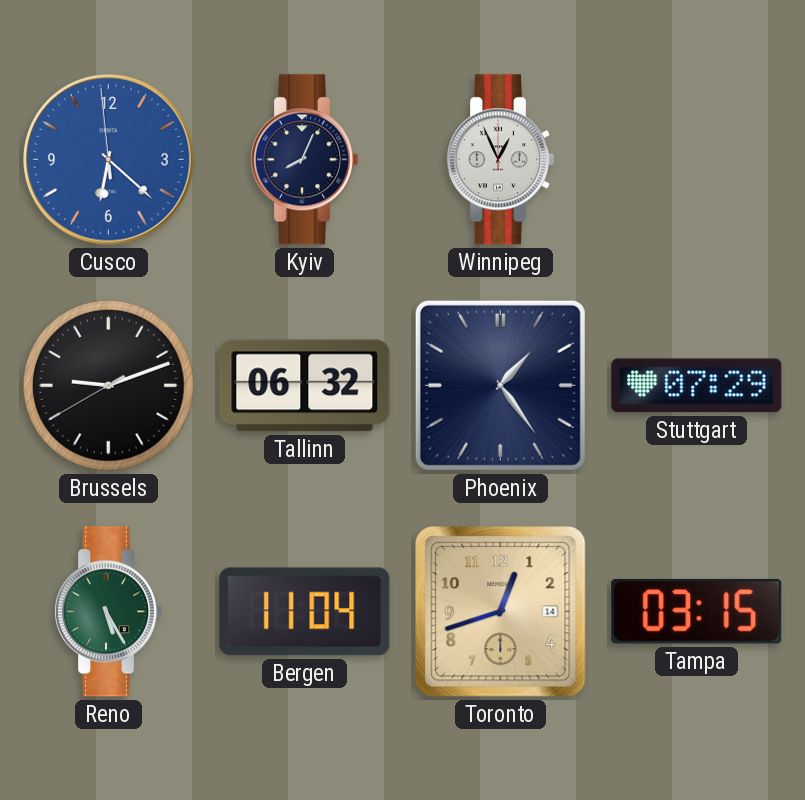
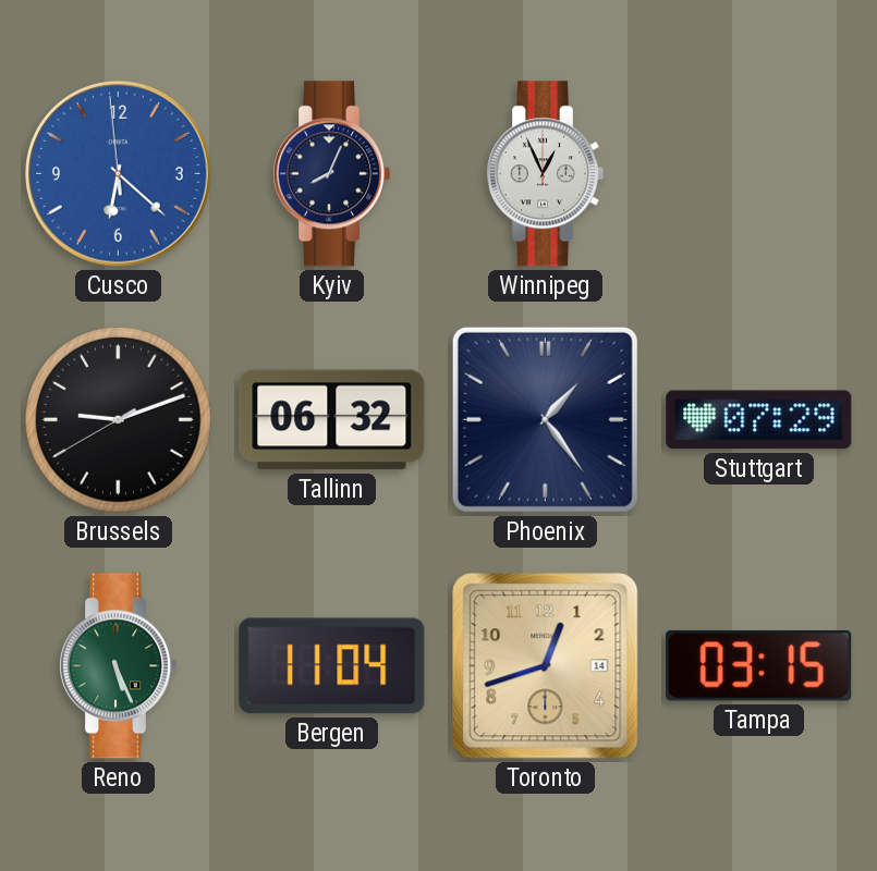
Reno: 5:25 -> 5:26 (118, 666)
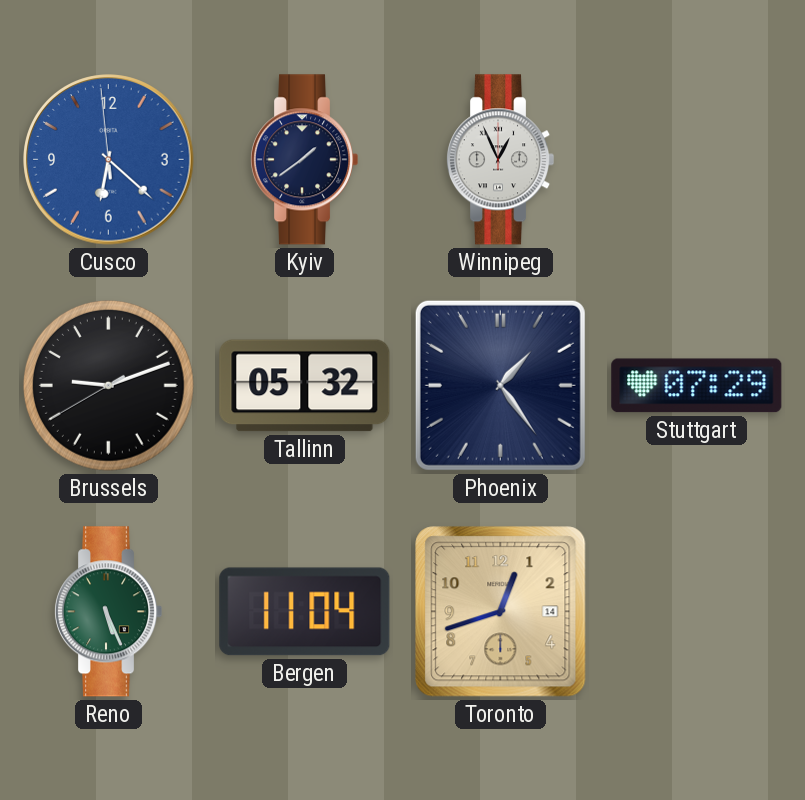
Kyiv: 8:04 -> 1:39 (304, 160)
Tallinn: 06:32 -> 05:32 (305, 386)
Tampa: 03:15 -> none (759, 665)
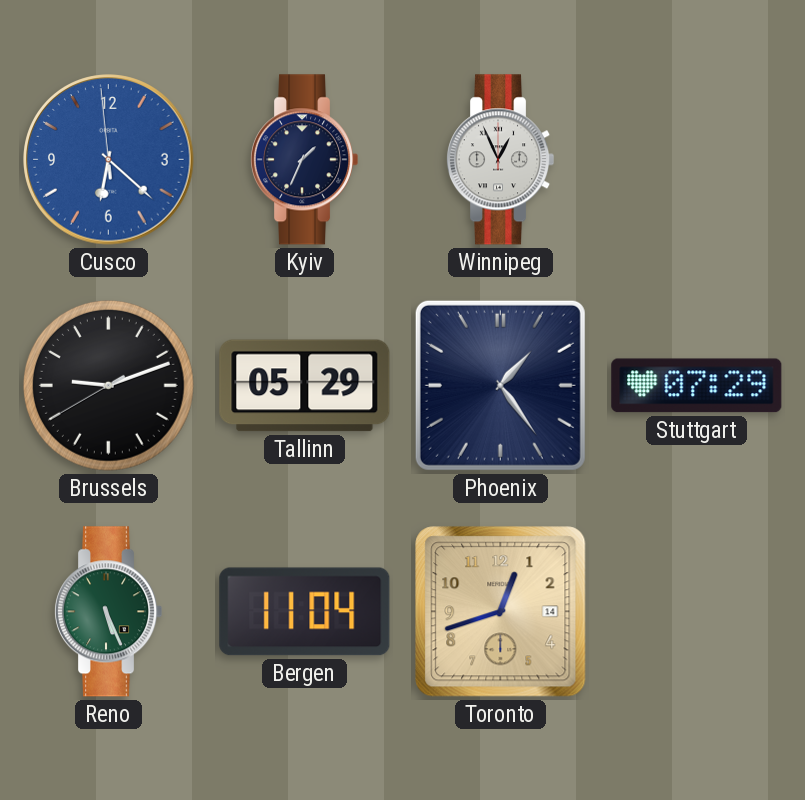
Kyiv: 1:39 -> 1:34 (304, 160)
Tallinn: 05:32 -> 05:29 (305, 386)
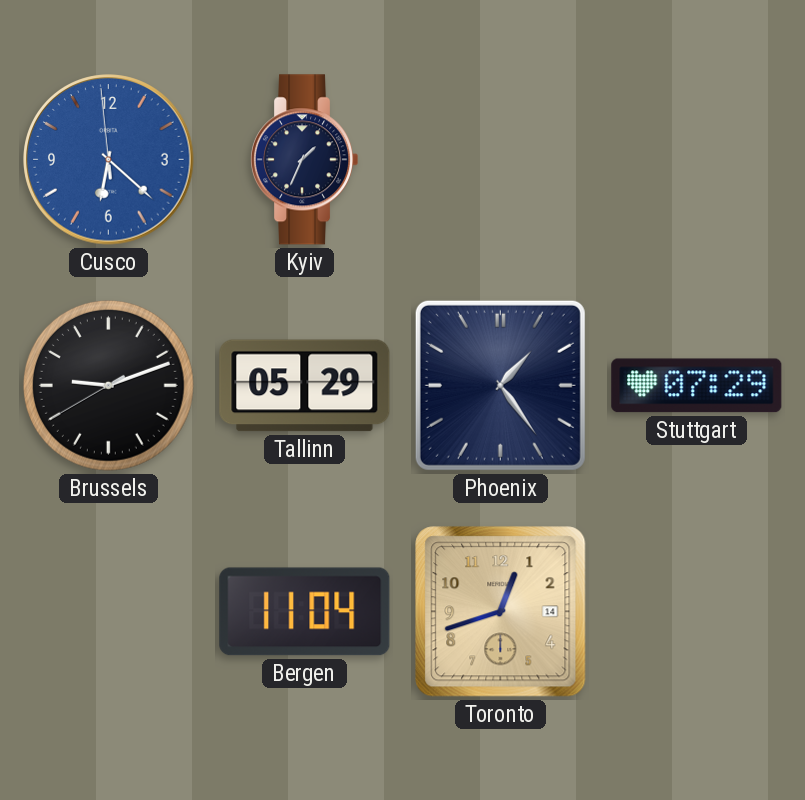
Winnipeg: 12:56 -> none (500, 160)
Reno: 5:26 -> none (108, 612)
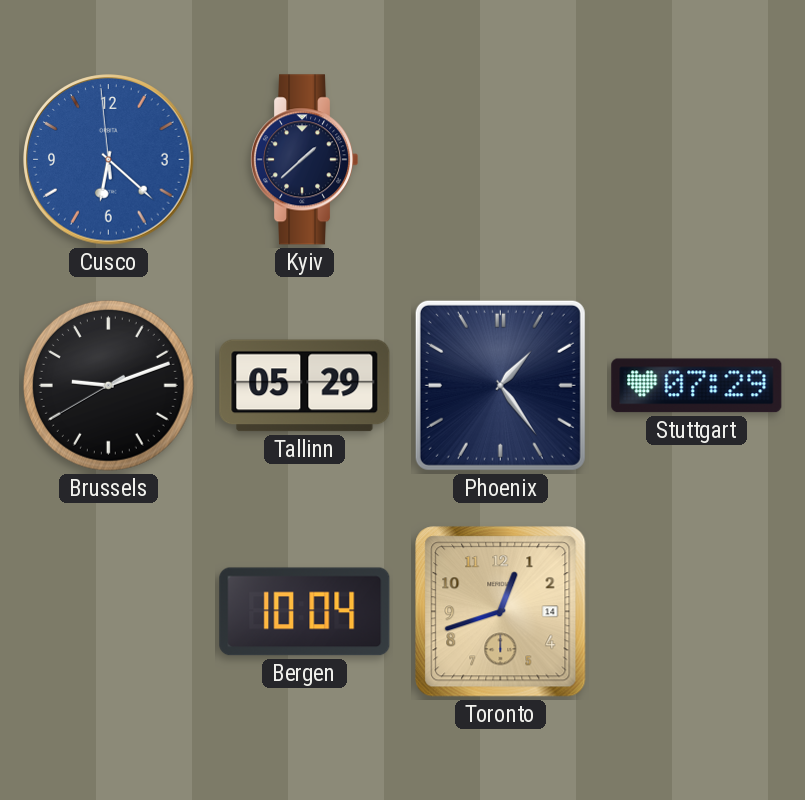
Kyiv: 1:34 -> 1:38 (304, 160)
Bergen: 11:04 -> 10:04 (305, 612)
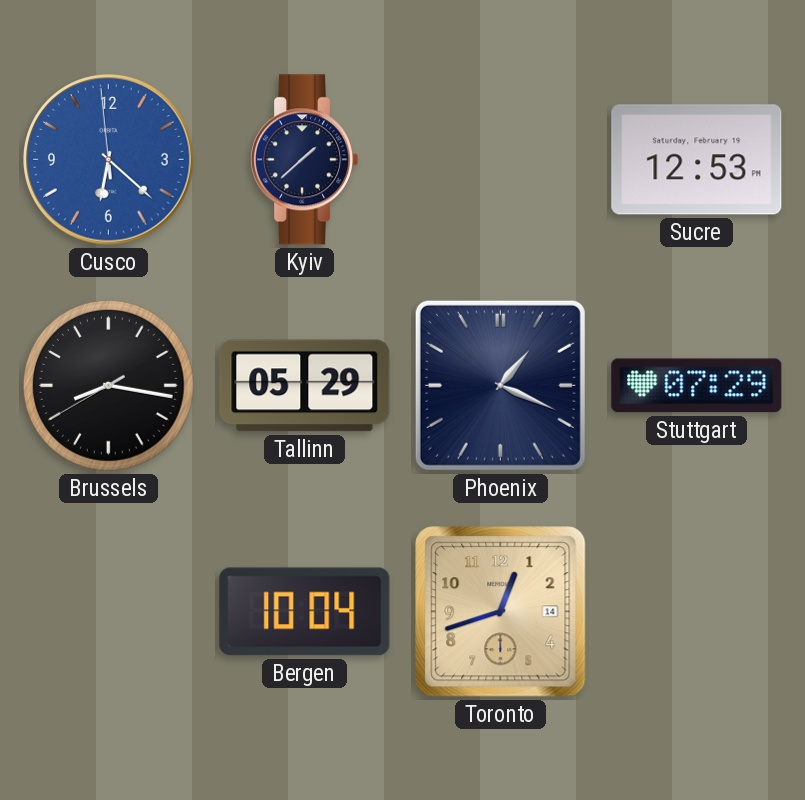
Sucre: none -> 12:53 (697, 160)
Brussels: 9:11 -> 8:16 (108, 385)
Phoenix: 1:24 -> 1:19 (500, 385)
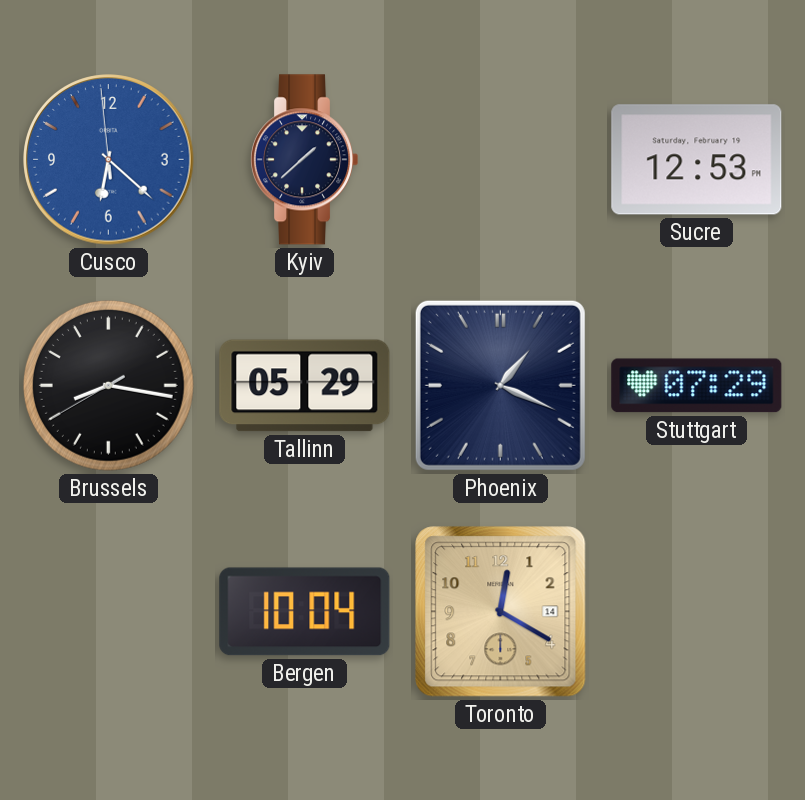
Toronto: 12:42 -> 12:20 (501, 612)
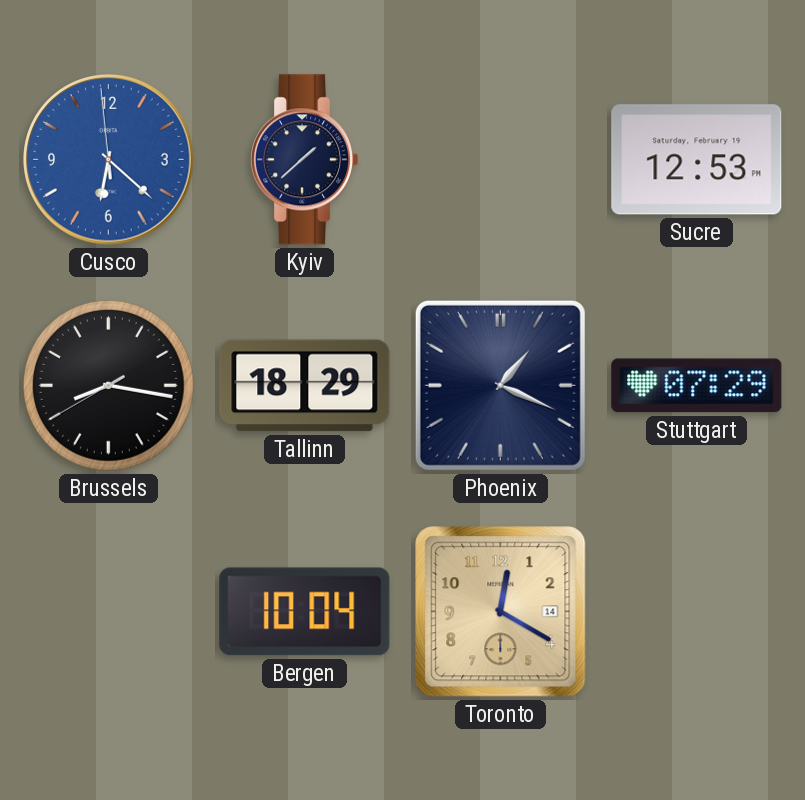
Tallinn: 05:29 -> 18:29 (305, 386)
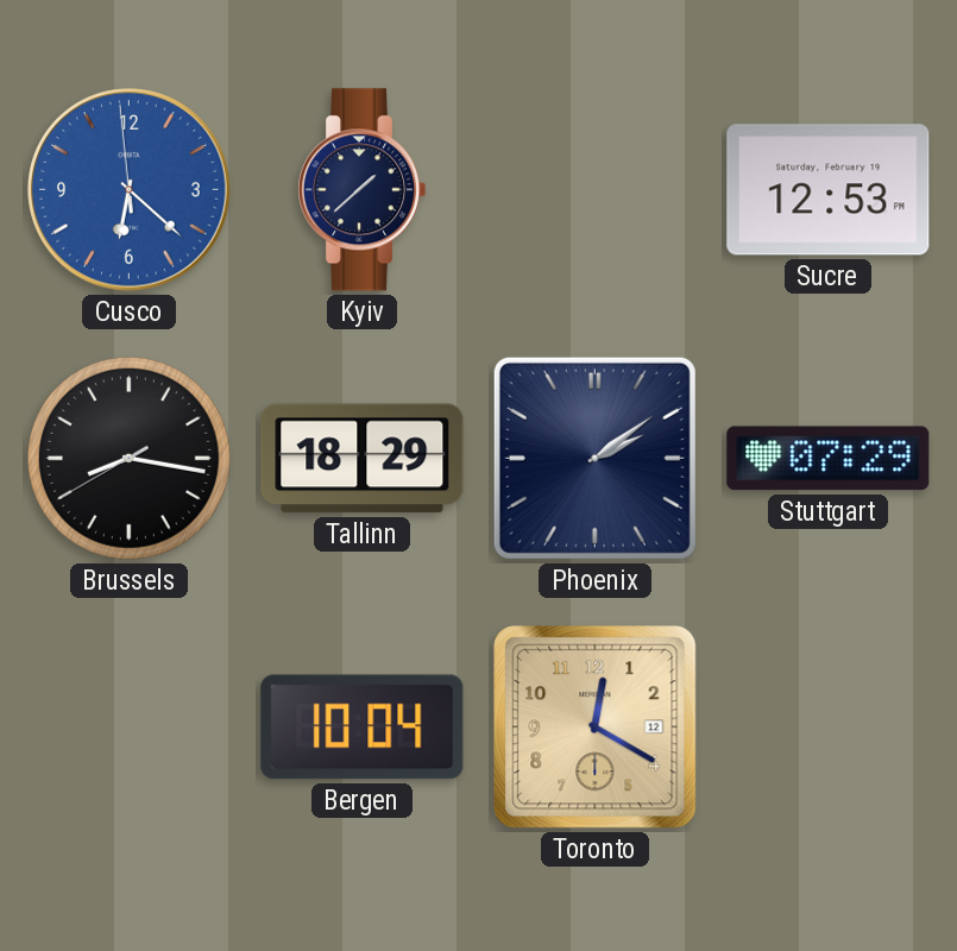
Phoenix: 1:19 -> 2:09 (594, 458)
Toronto date: 14 -> 12 (596, 728)
